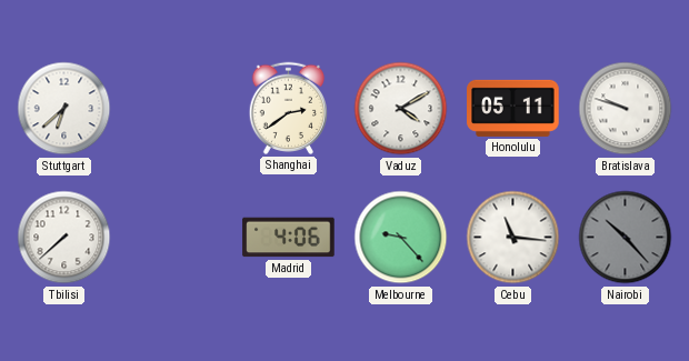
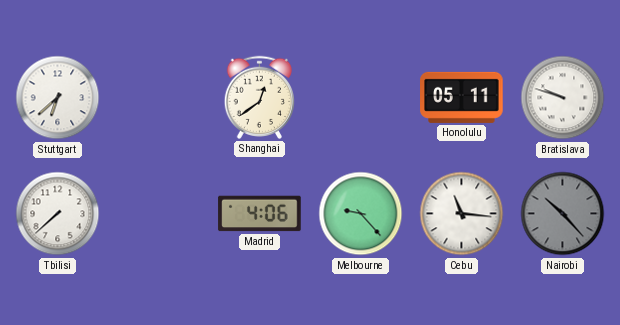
Shanghai: 2:39 -> 12:39 (259, 97)
Vaduz: 4:10 -> none (401, 109)
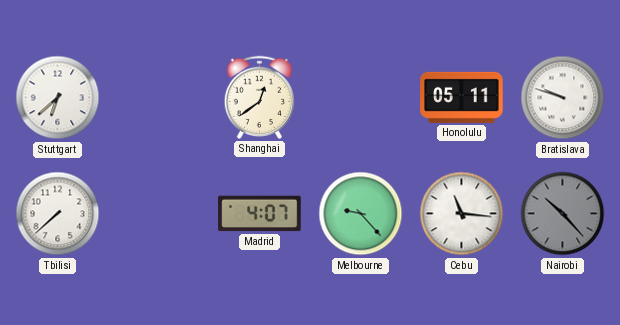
Madrid: 4:06 -> 4:07 (260, 214)
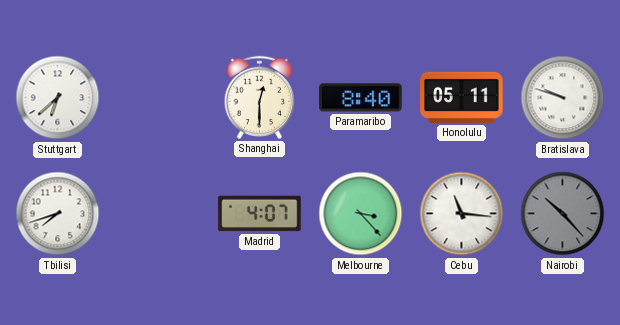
Shanghai: 12:39 -> 12:30 (259, 97)
Paramaribo: none -> 8:40 (361, 98)
Tbilisi: 7:38 -> 7:42 (58, 214)
Melbourne: 9:23 -> 3:23 (361, 214)
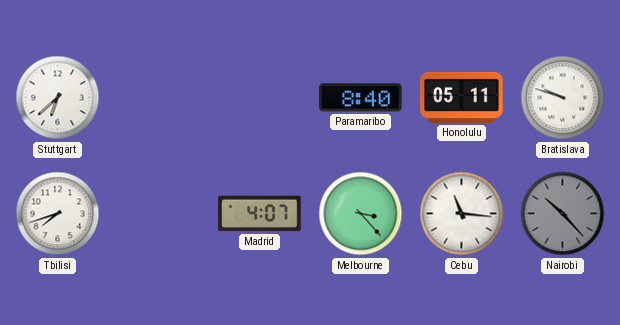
Shanghai: 12:30 -> none (259, 97)
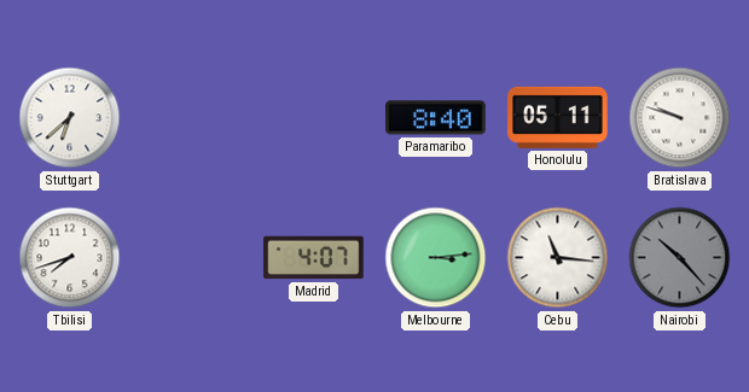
Melbourne: 3:23 -> 3:14 (436, 258)
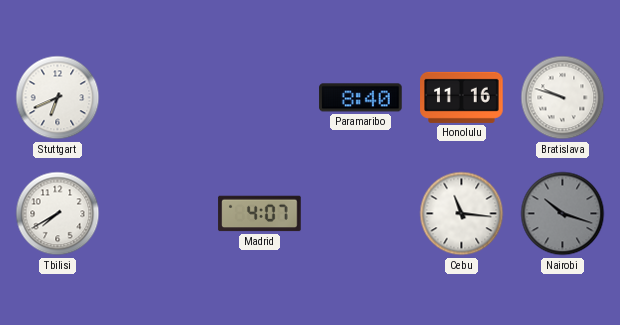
Stuttgart: 6:38 -> 6:41 (58, 98)
Honolulu: 05:11 -> 11:16 (462, 97)
Tbilisi: 7:42 -> 7:40 (58, 214)
Melbourne: 3:14 -> none (436, 258)
Nairobi: 10:23 -> 10:18 (563, 214)
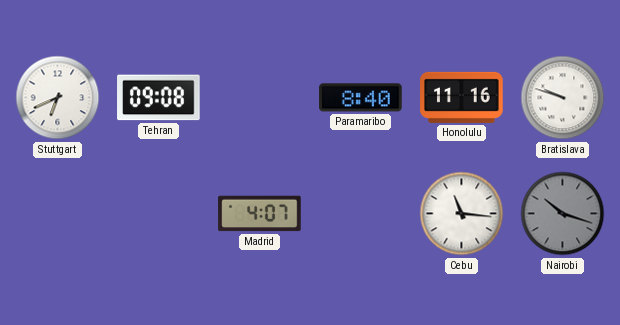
Tehran: none -> 09:08 (159, 98)
Tbilisi: 7:40 -> none (58, 214)
